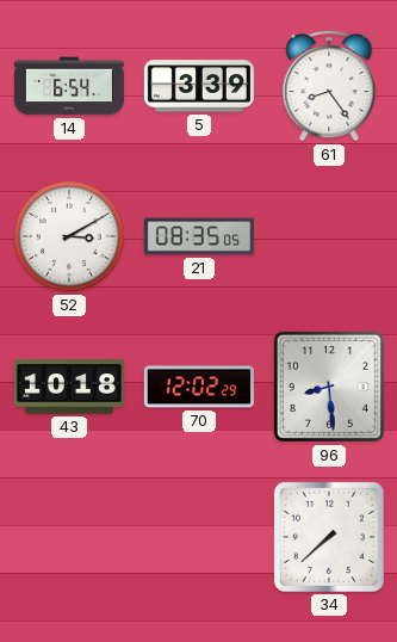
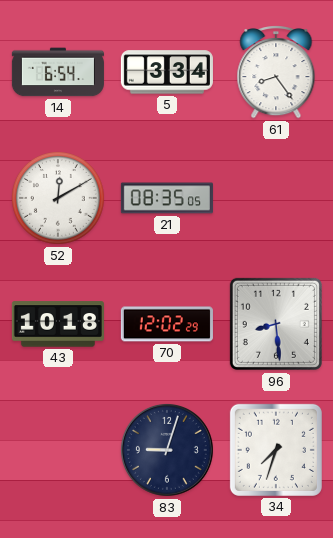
5: 3:39 -> 3:34 (167, 72)
52: 3:10 -> 12:10 (59, 199)
83: none -> 9:03 (167, 450)
34: 7:38 -> 7:33 (276, 450)
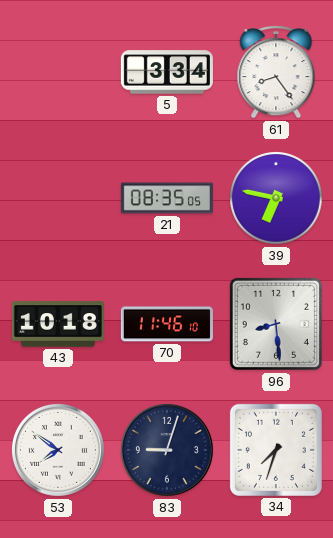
14: 6:54 -> none (58, 72)
52: 12:10 -> none (59, 199)
39: none -> 6:47 (277, 199)
70: 12:02 -> 11:46 (167, 324)
53: none -> 7:51 (58, 450)
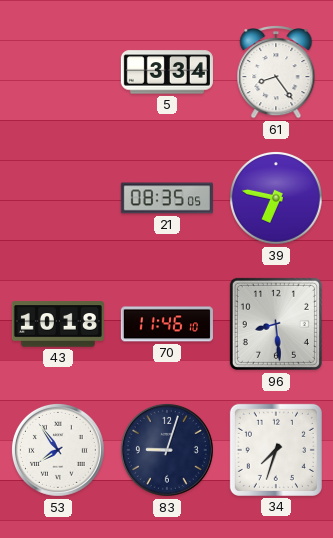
53: 7:51 -> 7:54 (58, 450)
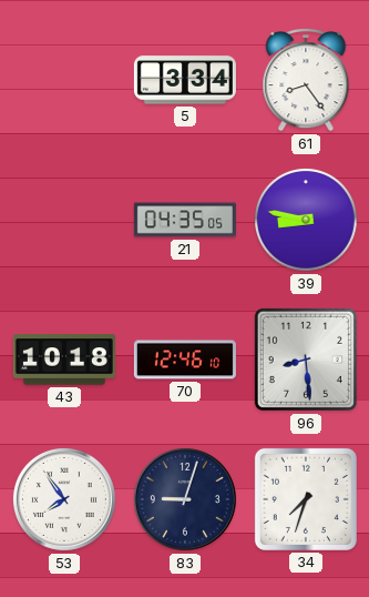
21: 08:35 -> 04:35 (185, 220)
39: 6:47 -> 8:47 (307, 221)
70: 11:46 -> 12:46 (185, 360)
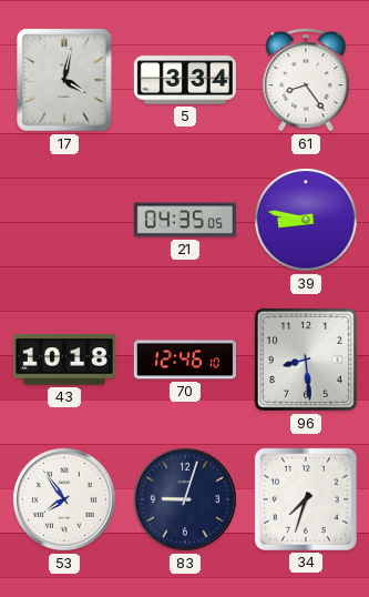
17: none -> 4:02 (64, 80)
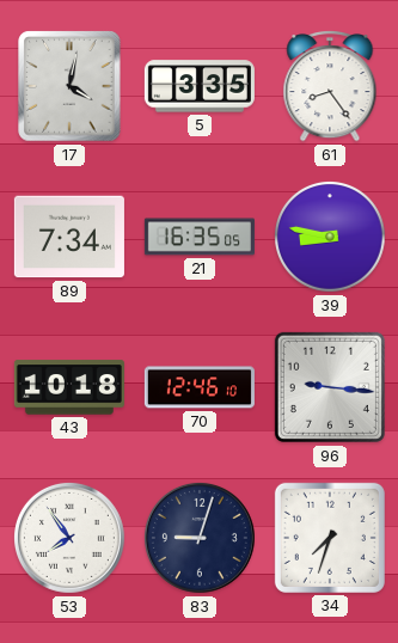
5: 3:34 -> 3:35 (200, 86)
89: none -> 7:34 (69, 237)
21: 04:35 -> 16:35 (200, 237)
96: 8:29 -> 9:16 (330, 387)
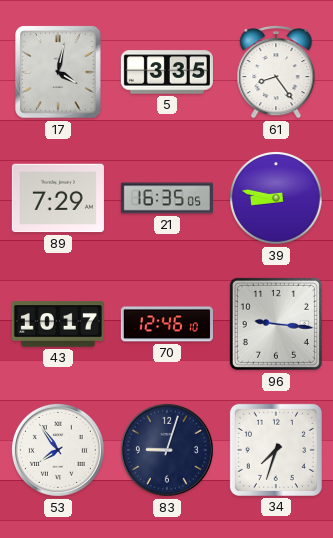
89: 7:34 -> 7:29 (58, 198)
43: 10:18 -> 10:17 (58, 324)
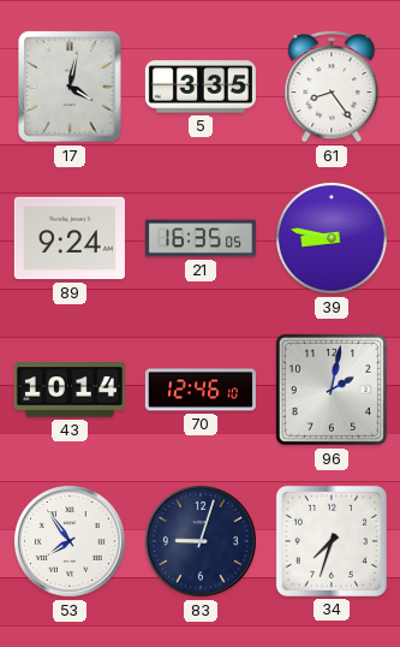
89: 7:29 -> 9:24 (70, 238)
43: 10:17 -> 10:14 (70, 390)
96: 9:16 -> 2:02 (332, 390)
